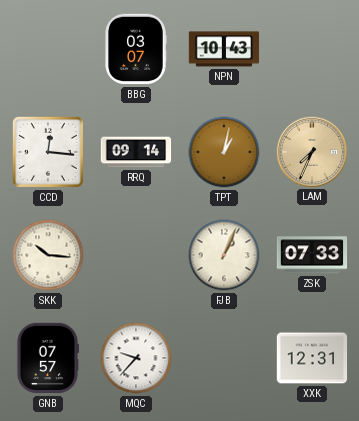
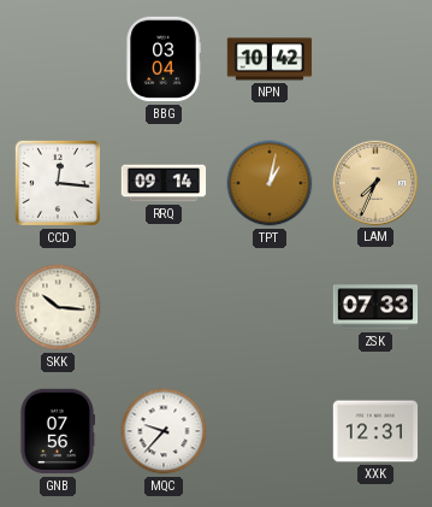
BBG: 03:07 -> 03:04 (164, 59)
NPN: 10:43 -> 10:42 (270, 59)
FJB: 1:04 -> none (224, 255)
GNB: 07:57 -> 07:56 (57, 431)
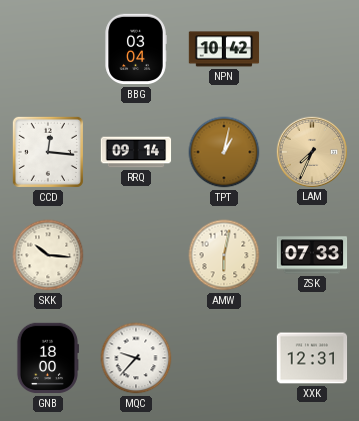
AMW: none -> 6:02 (224, 255)
GNB: 07:56 -> 18:00 (47, 358)
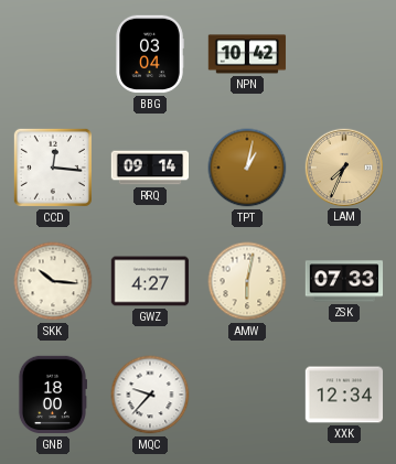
GWZ: none -> 4:27 (150, 281)
XXK: 12:31 -> 12:34 (344, 395)
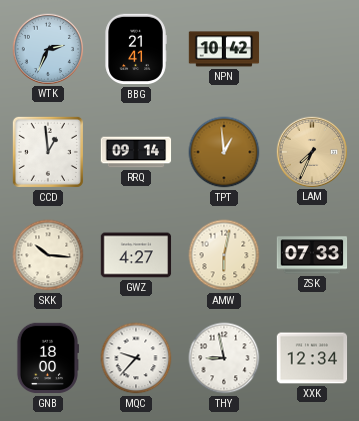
WTK: none -> 2:34 (47, 48)
BBG: 03:04 -> 21:41 (136, 49)
CCD: 12:16 -> 12:59 (48, 152)
TPT: 1:02 -> 12:59 (224, 152)
THY: none -> 8:58 (224, 358)
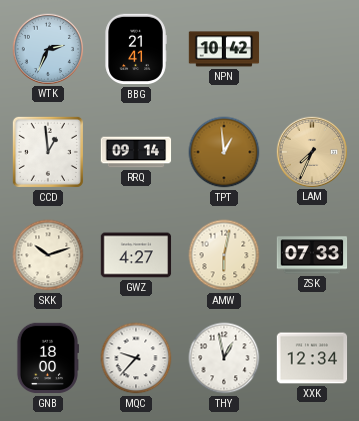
SKK: 10:16 -> 10:12 (48, 255)
THY: 8:58 -> 12:58 (224, 358)
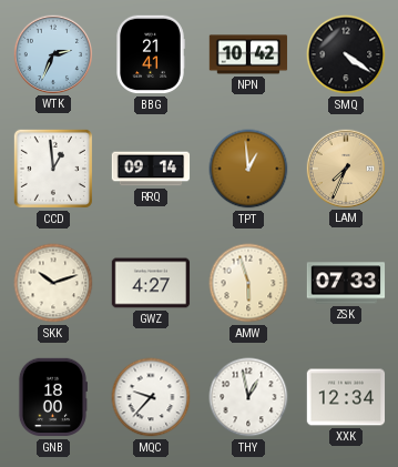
SMQ: none -> 4:21 (346, 54)
AMW: 6:02 -> 5:57 (248, 283)
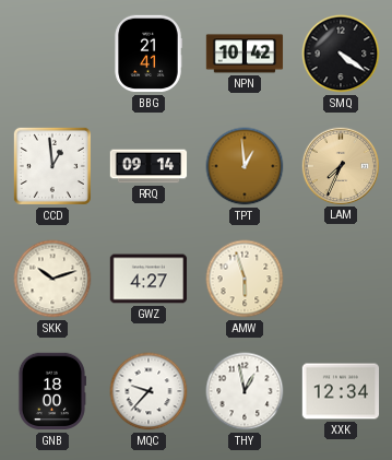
WTK: 2:34 -> none (52, 53)
ZSK: 07:33 -> none (346, 283)
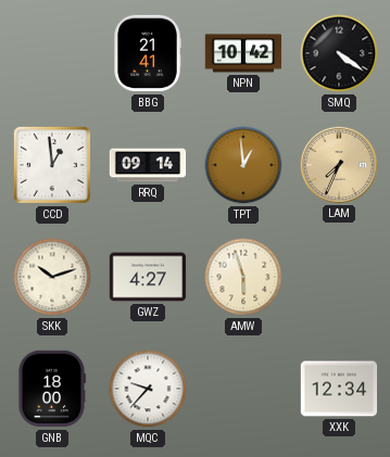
THY: 12:58 -> none (245, 391)
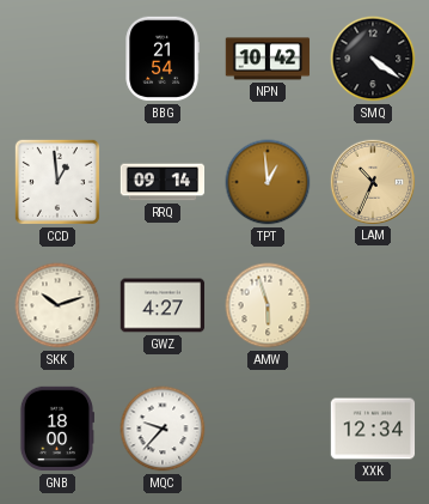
BBG: 21:41 -> 21:54 (163, 59)
LAM: 7:34 -> 10:34 (372, 181)
